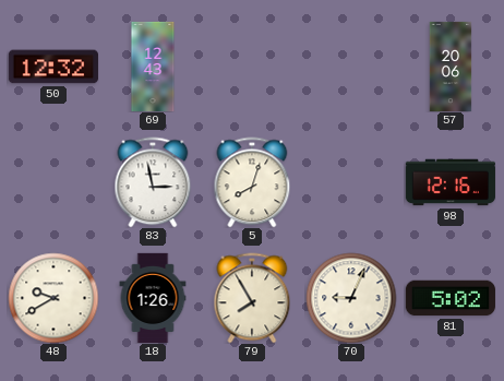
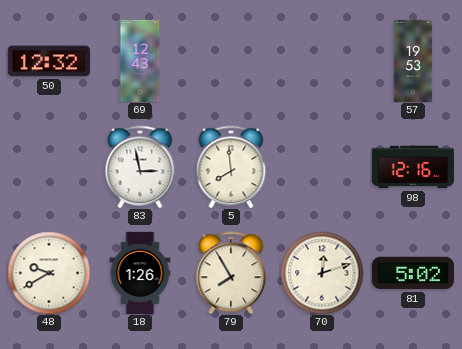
57: 20:06 -> 19:53 (413, 60)
5: 8:03 -> 7:59 (231, 167)
70: 9:04 -> 12:12 (322, 273)
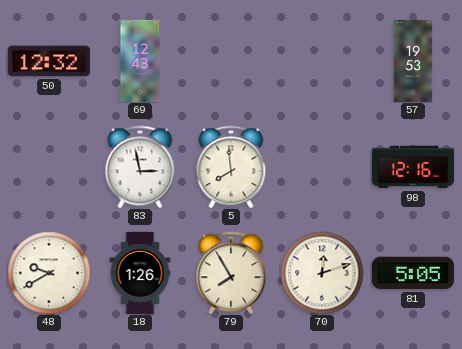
81: 5:02 -> 5:05 (413, 273)
